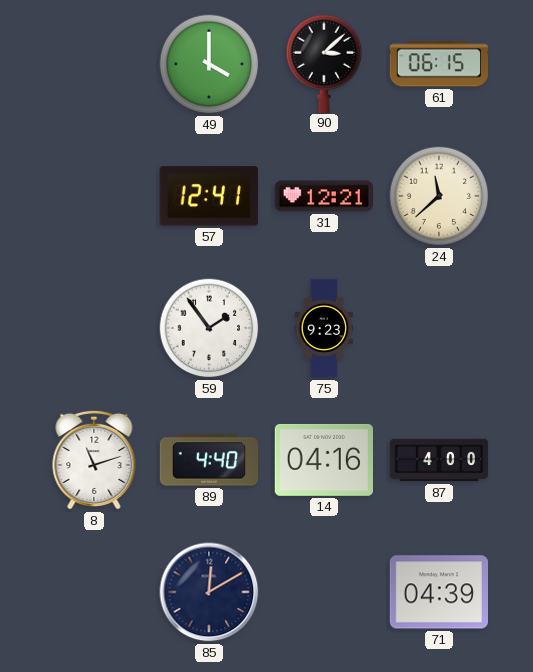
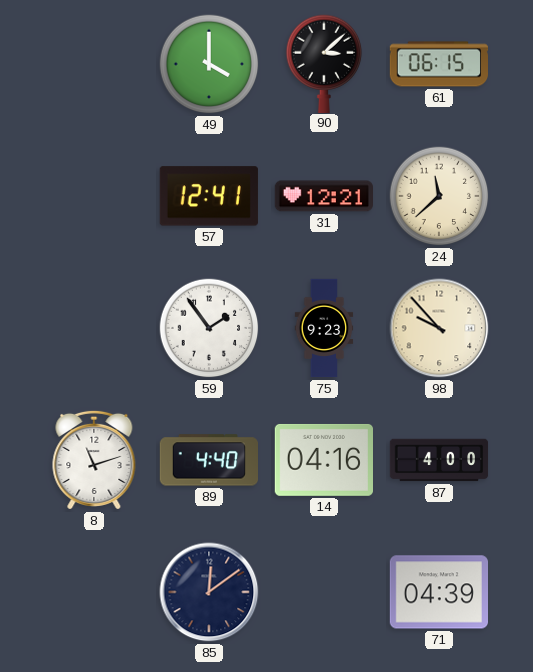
98: none -> 9:53 (439, 328)
85: 12:10 -> 12:09 (209, 592)
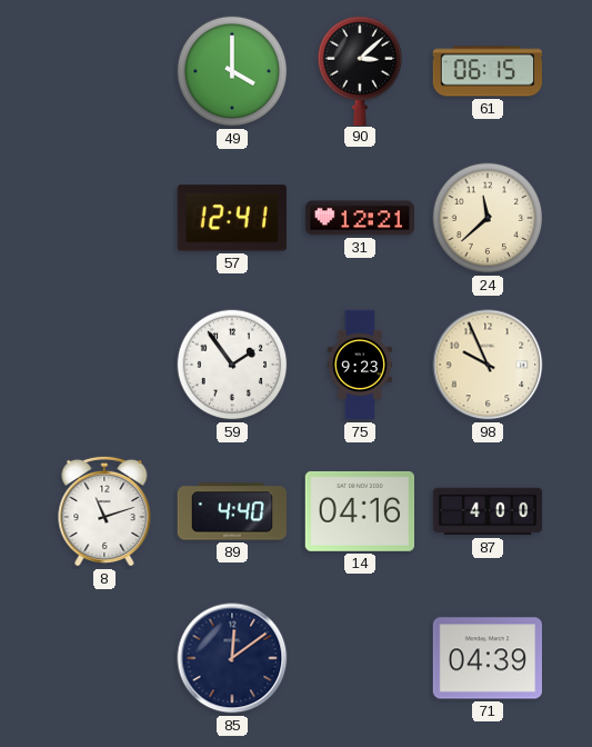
98: 9:53 -> 9:56 (488, 365)
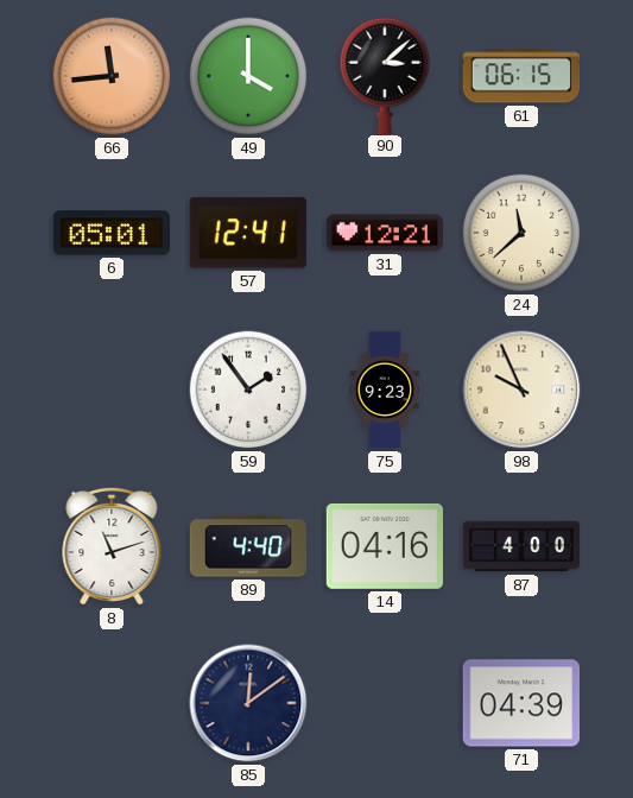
66: none -> 11:44 (112, 76)
6: none -> 05:01 (110, 233)
